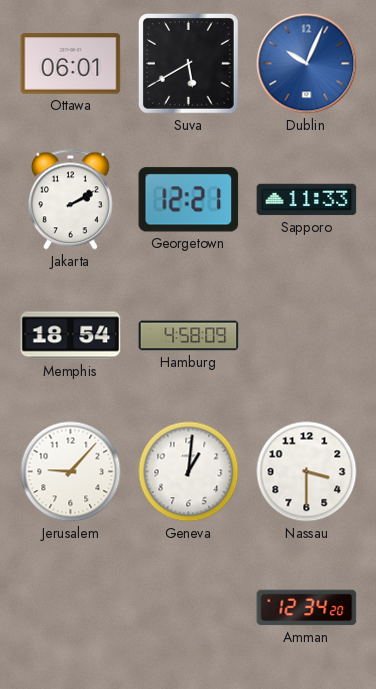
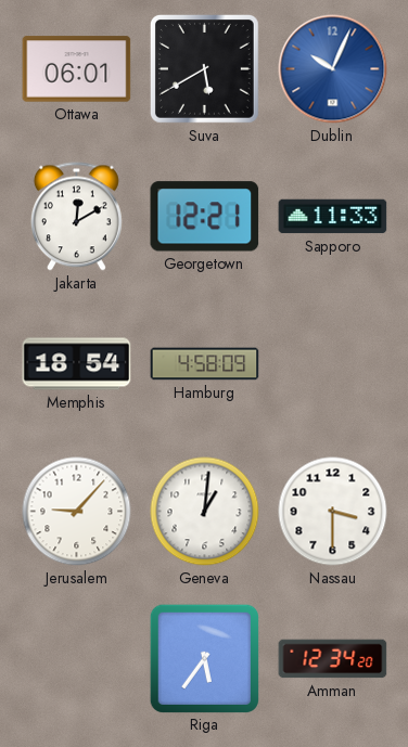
Jakarta: 2:10 -> 12:10 (76, 217)
Riga: none -> 5:36 (204, 658)
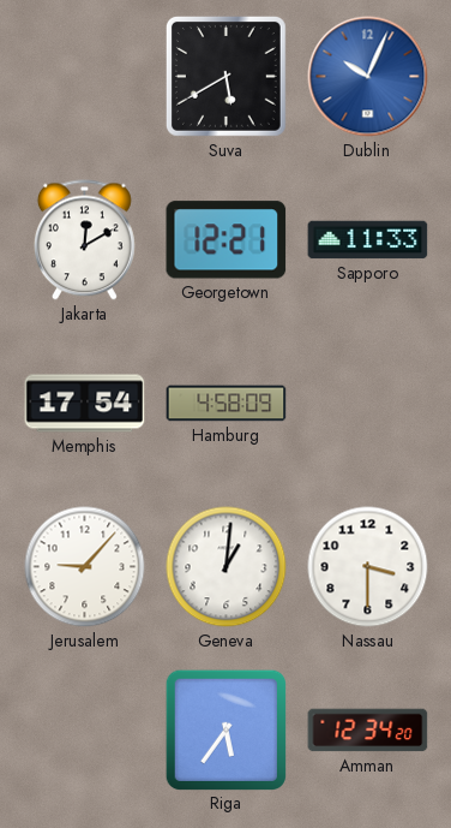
Ottawa: 06:01 -> none (77, 69)
Memphis: 18:54 -> 17:54 (85, 404)
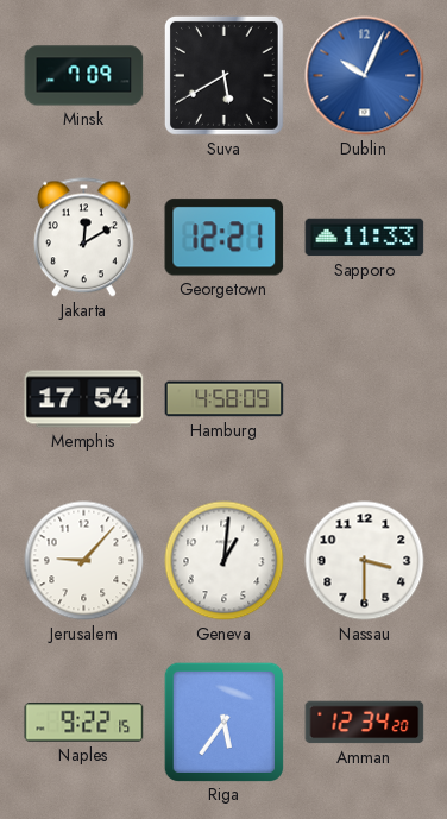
Minsk: none -> 7:09 (84, 76)
Naples: none -> 9:22 (84, 723)
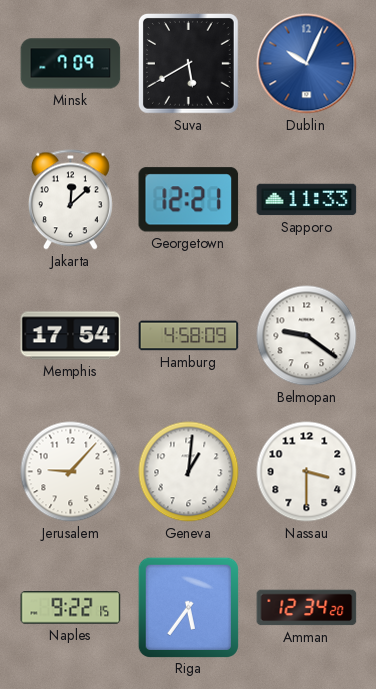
Jakarta: 12:10 -> 12:08 (70, 200)
Belmopan: none -> 9:21 (307, 336)
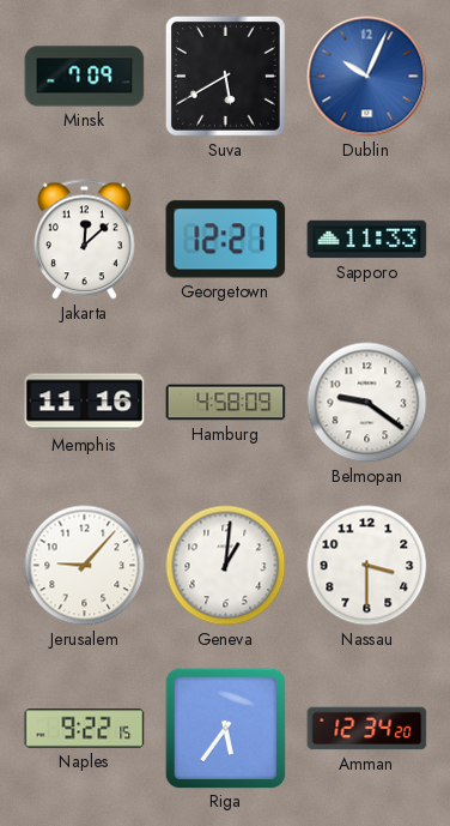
Memphis: 17:54 -> 11:16 (85, 403)
